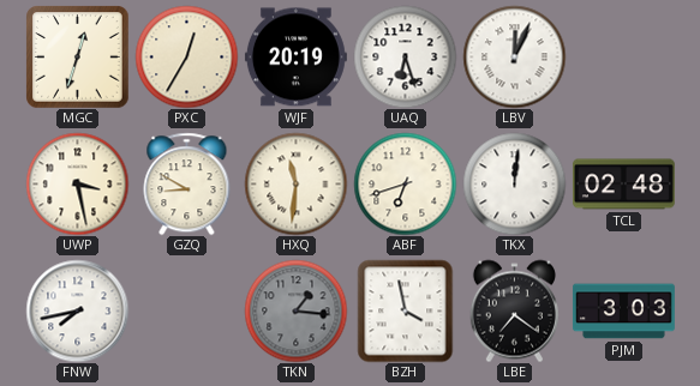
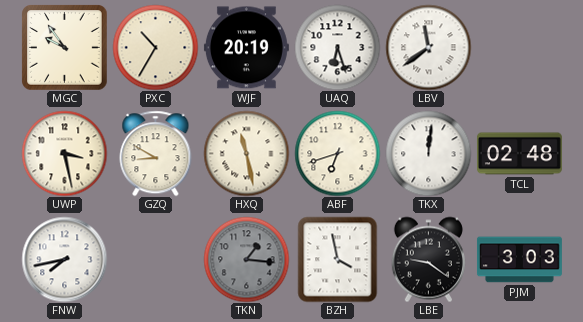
MGC: 12:33 -> 9:54 (64, 47)
PXC: 12:35 -> 10:35 (155, 47)
LBV: 12:04 -> 11:39 (428, 47)
HXQ: 11:31 -> 11:28 (246, 153)
LBE: 7:21 -> 9:21 (428, 259)
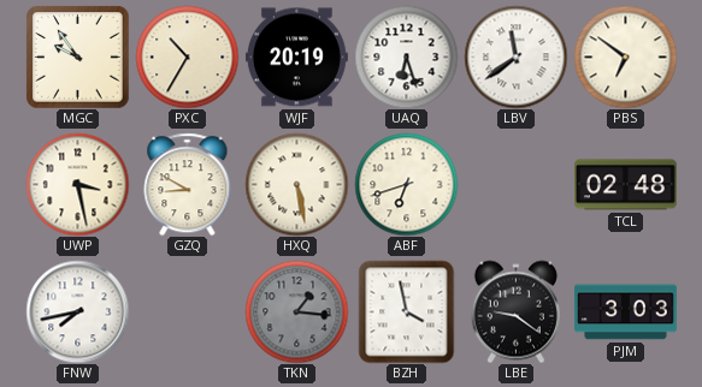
PBS: none -> 6:51 (625, 56)
HXQ: 11:28 -> 5:28 (296, 184)
TKX: 12:01 -> none (428, 153)
